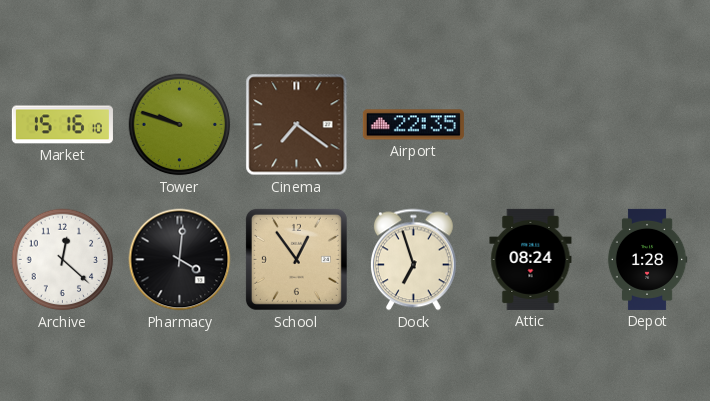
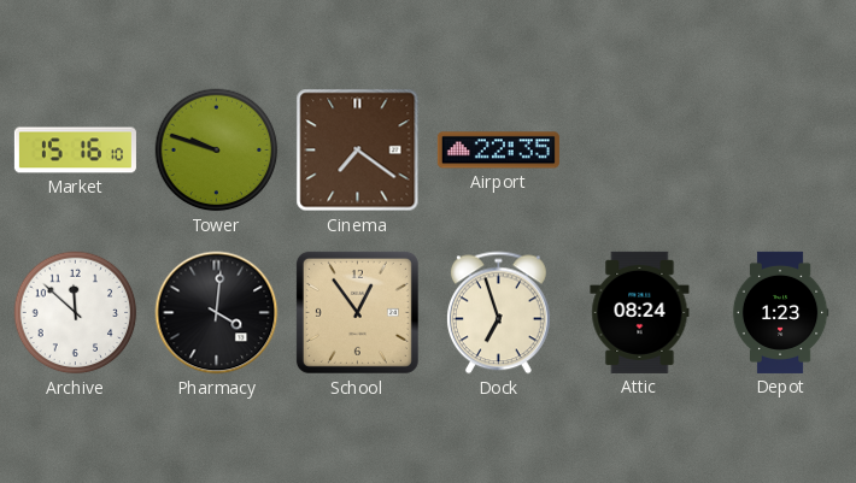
Archive: 12:22 -> 11:52 (76, 313)
Depot: 1:28 -> 1:23 (780, 312)
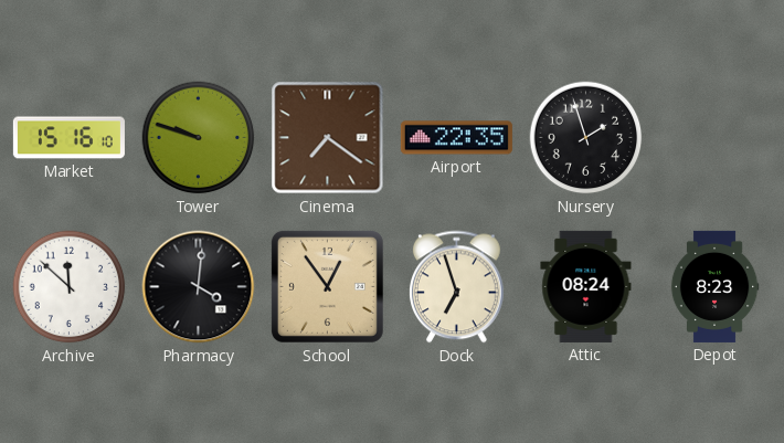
Nursery: none -> 1:57 (586, 138)
Depot: 1:23 -> 8:23 (714, 286)
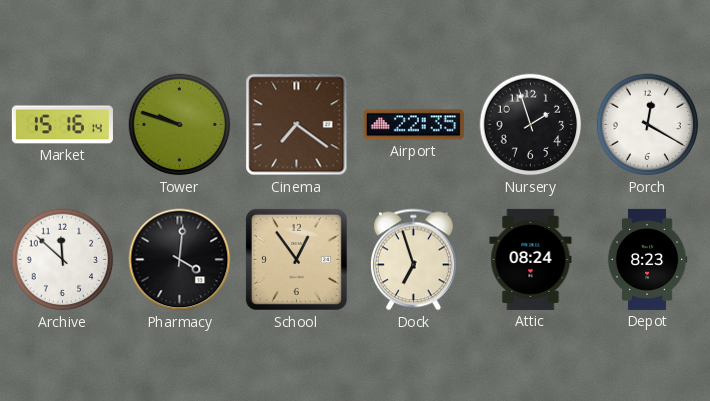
Market: 15:16:10 -> 15:16:14 (62, 125)
Porch: none -> 12:20 (648, 125)
